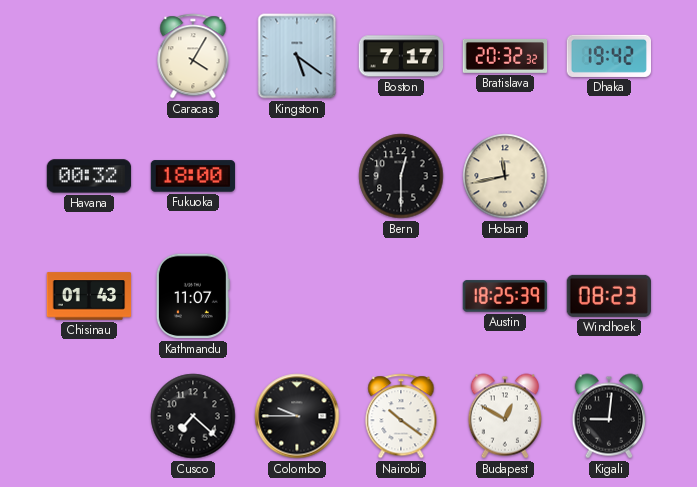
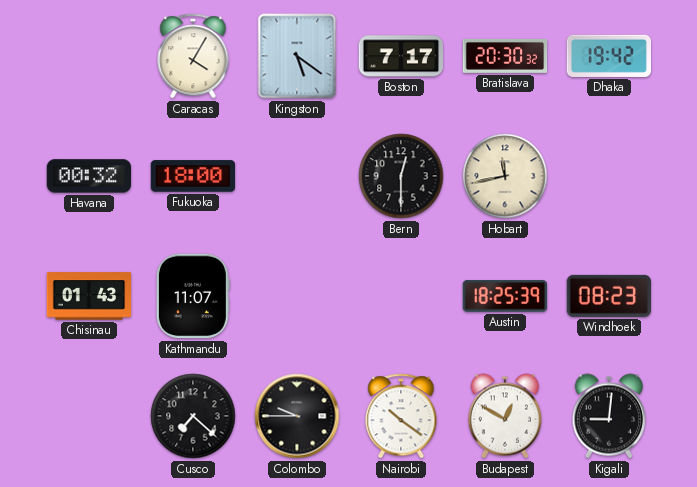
Bratislava: 20:32 -> 20:30 (505, 56)
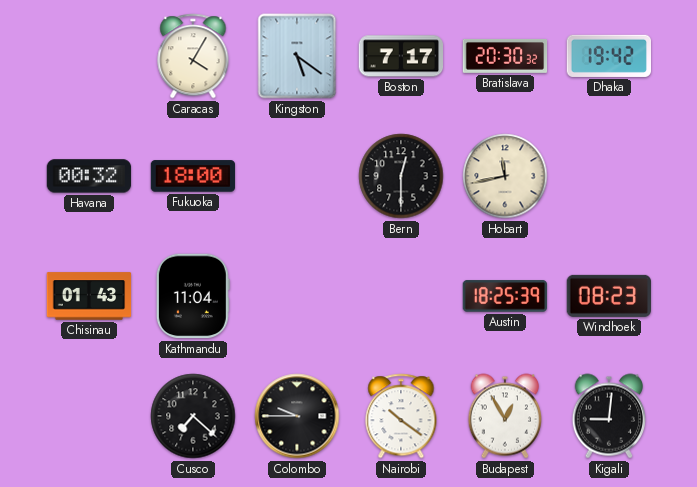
Kathmandu: 11:07 -> 11:04 (193, 296)
Budapest: 12:50 -> 12:55 (504, 416)
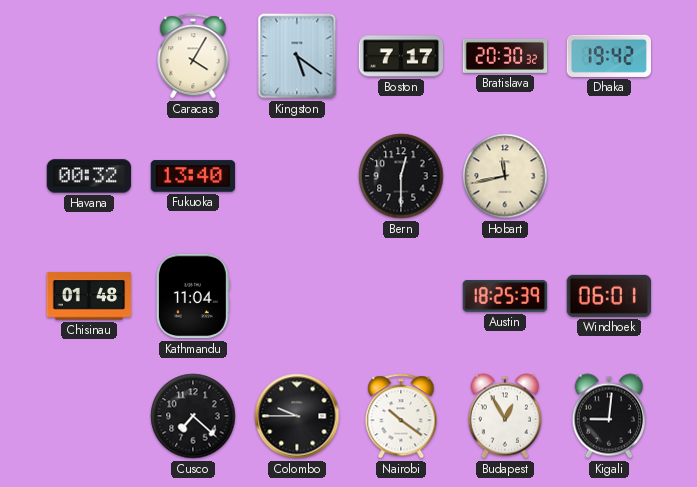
Fukuoka: 18:00 -> 13:40 (193, 176)
Chisinau: 01:43 -> 01:48 (89, 296)
Windhoek: 08:23 -> 06:01 (608, 296)
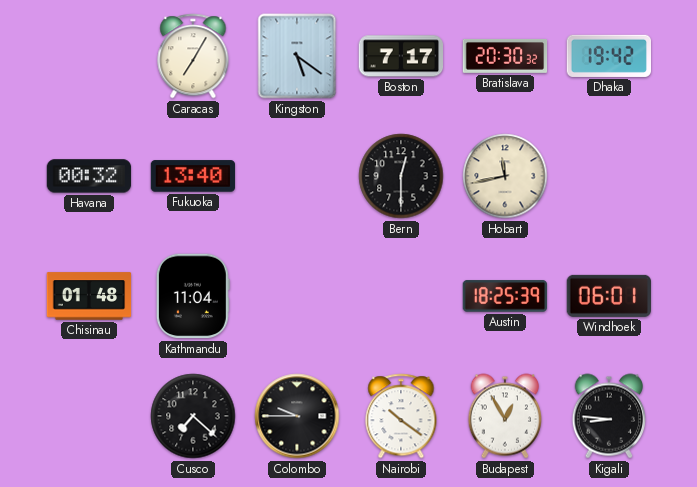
Caracas: 4:05 -> 7:05 (193, 56)
Kigali: 9:01 -> 8:46 (608, 416)
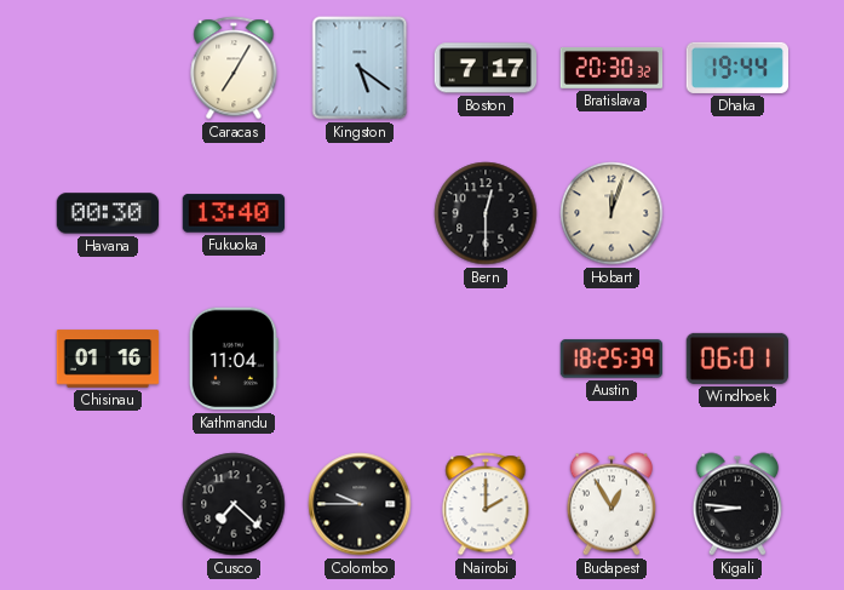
Dhaka: 19:42 -> 19:44 (737, 68)
Havana: 00:32 -> 00:30 (108, 213)
Hobart: 11:43 -> 12:03 (612, 213)
Chisinau: 01:48 -> 01:16 (108, 359)
Nairobi: 10:21 -> 2:00 (486, 504)
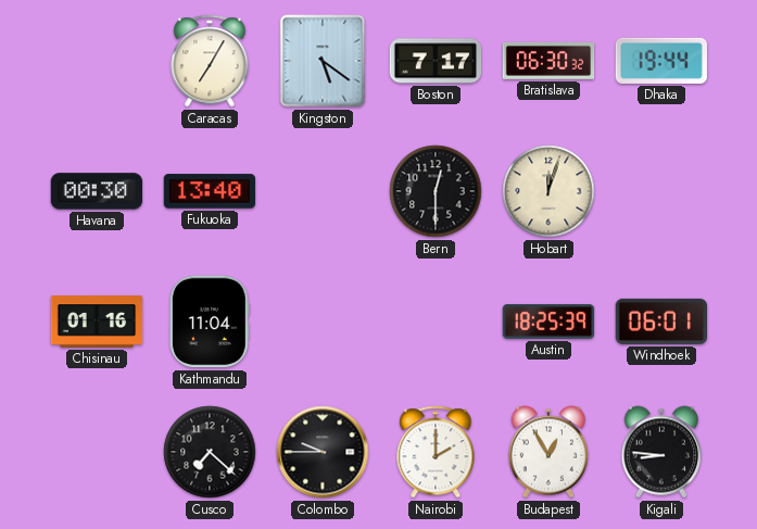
Bratislava: 20:30 -> 06:30 (548, 61)
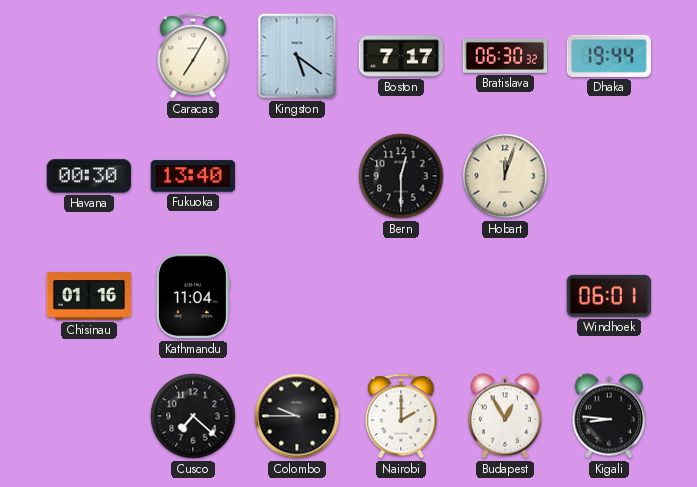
Austin: 18:25 -> none (548, 322)
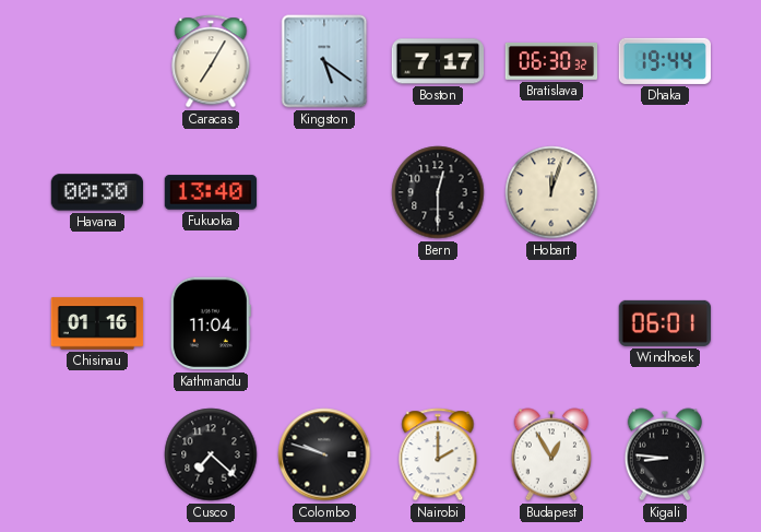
Colombo: 9:45 -> 9:48 (324, 454)
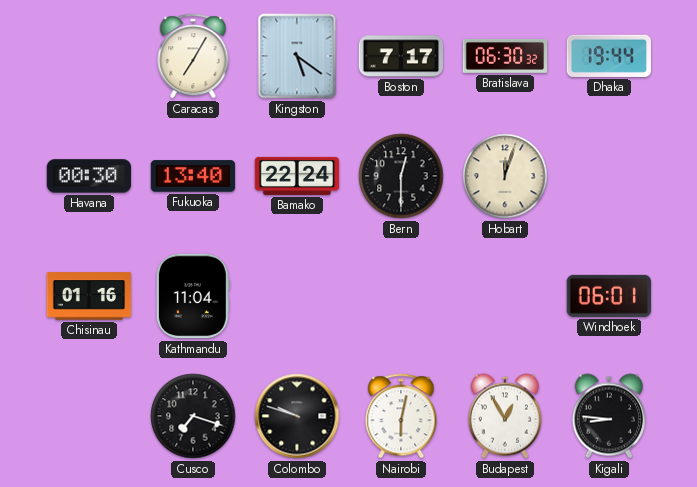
Bamako: none -> 22:24 (297, 176)
Cusco: 7:22 -> 7:18 (193, 416)
Nairobi: 2:00 -> 6:02 (401, 416)
